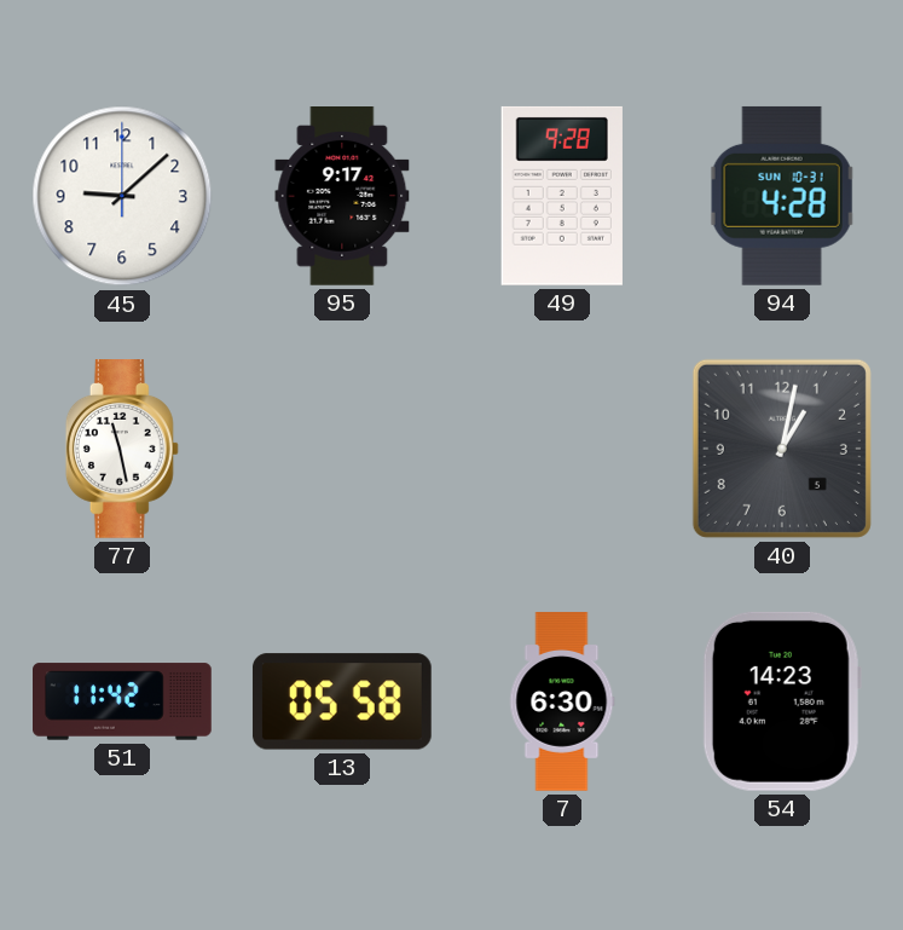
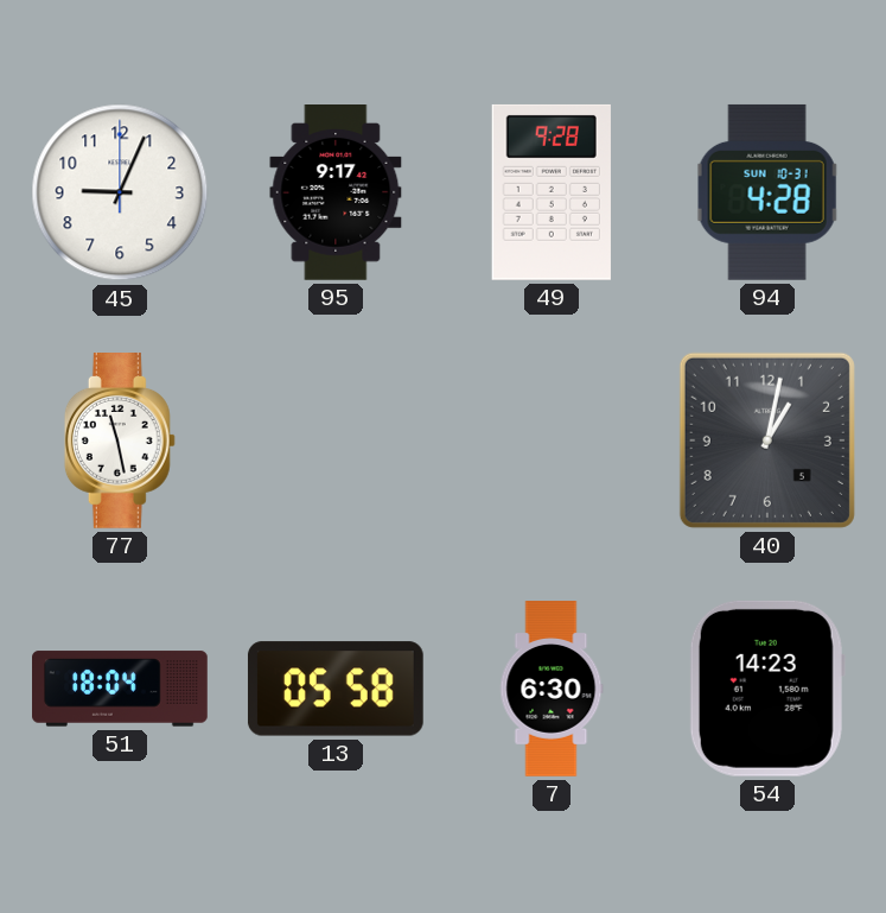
45: 9:08 -> 9:04 (120, 192)
51: 11:42 -> 18:04 (121, 689)
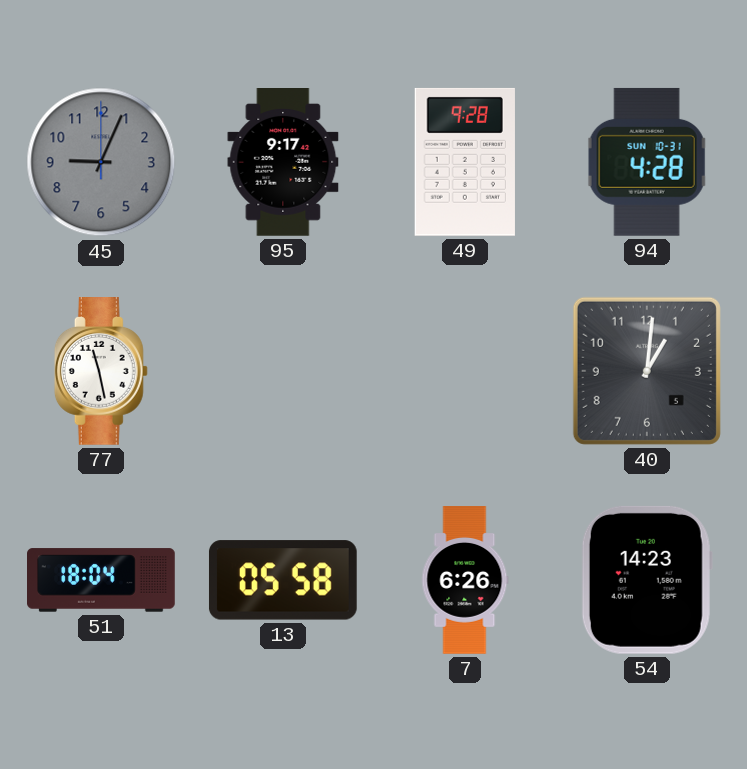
45 dial: white -> grey (101, 162)
40: 1:02 -> 1:01 (647, 371)
7: 6:30 -> 6:26 (465, 580)
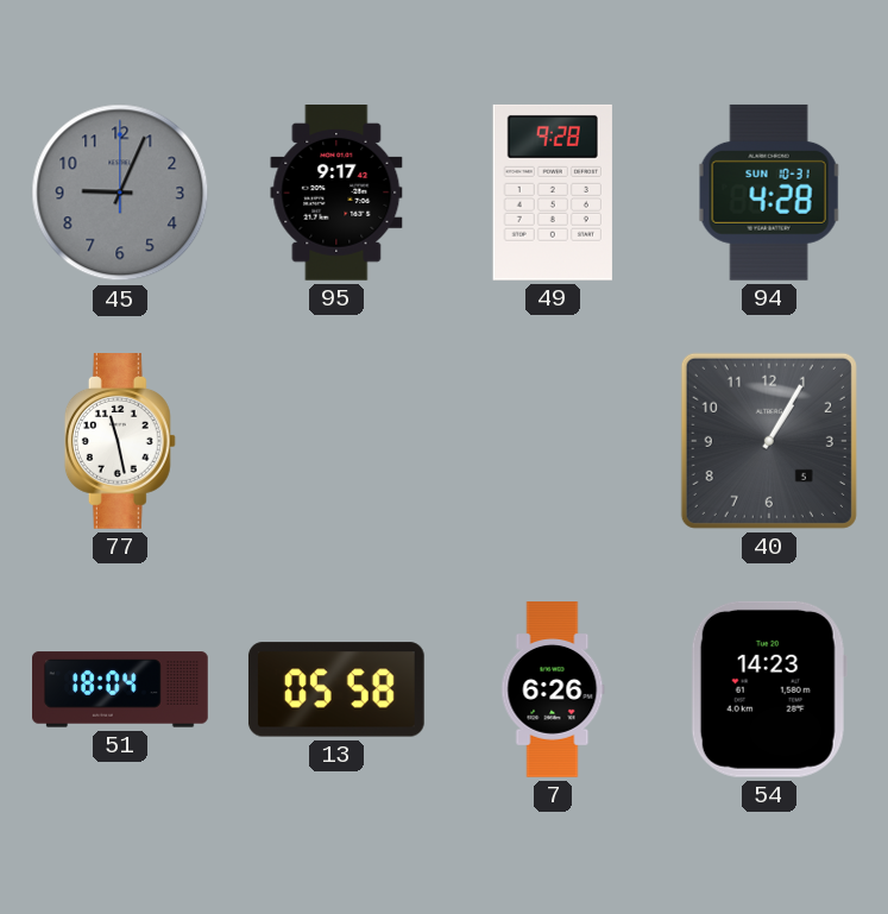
40: 1:01 -> 1:05 (769, 441)
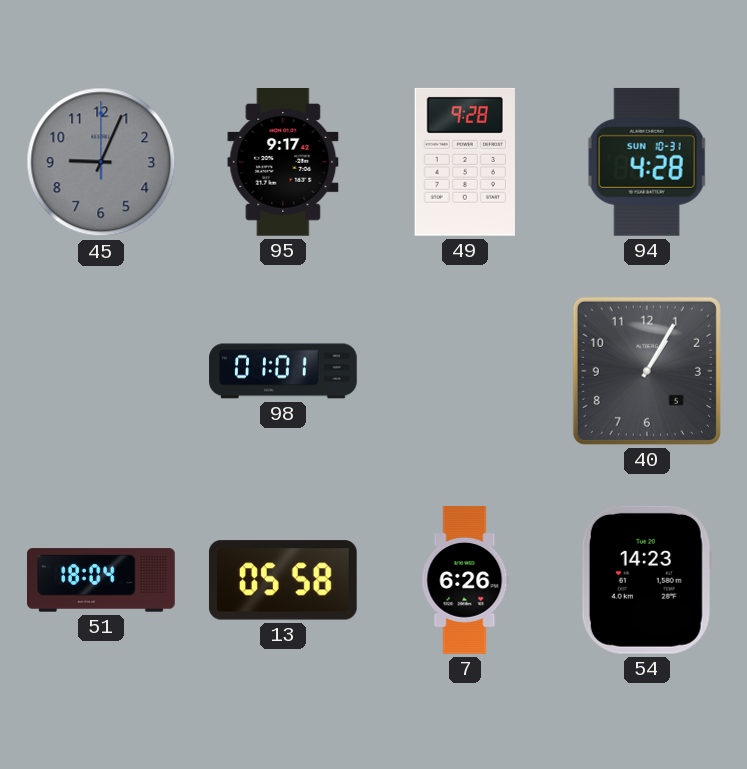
77: 11:28 -> none (120, 442)
98: none -> 01:01 (283, 371)
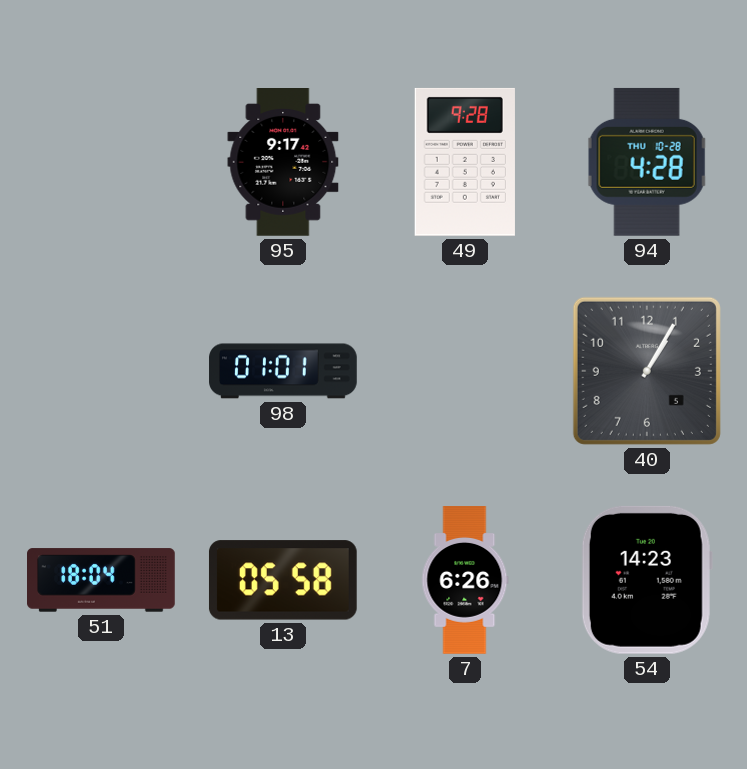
45: 9:04 -> none (101, 162)
94 date: SUN 10-31 -> THU 10-28 (647, 162)
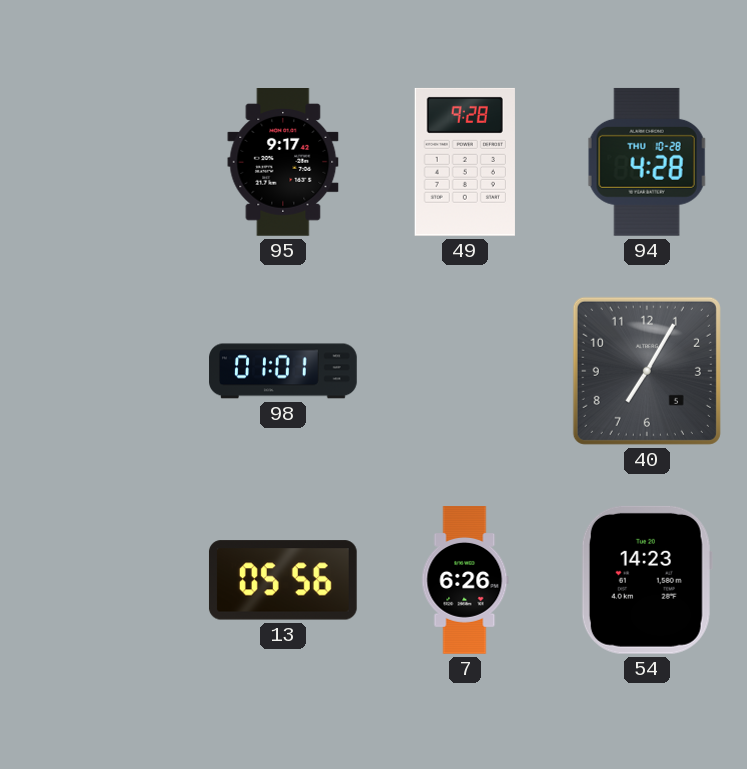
40: 1:05 -> 7:05 (647, 371)
51: 18:04 -> none (102, 580)
13: 05:58 -> 05:56 (283, 580)
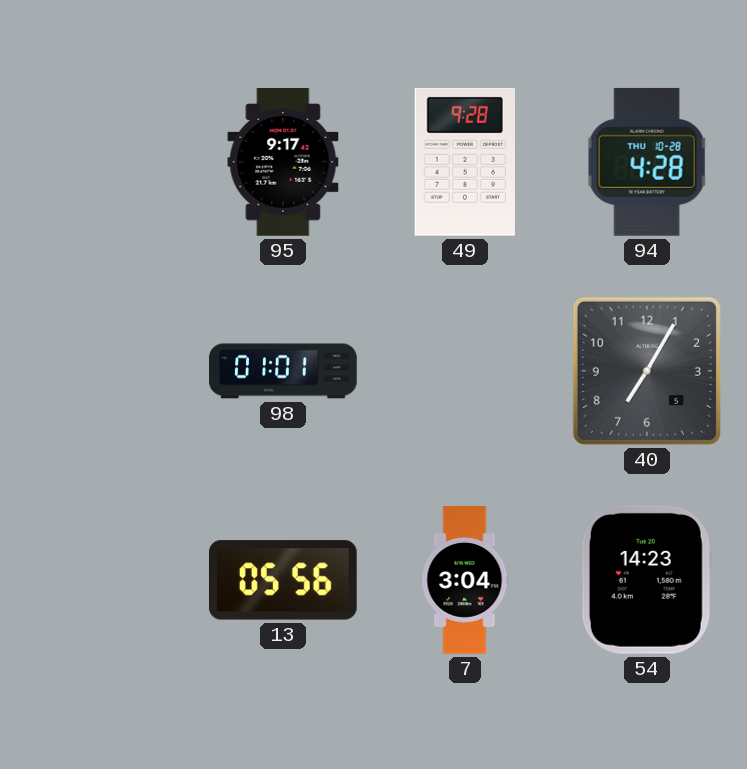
7: 6:26 -> 3:04 (465, 580)
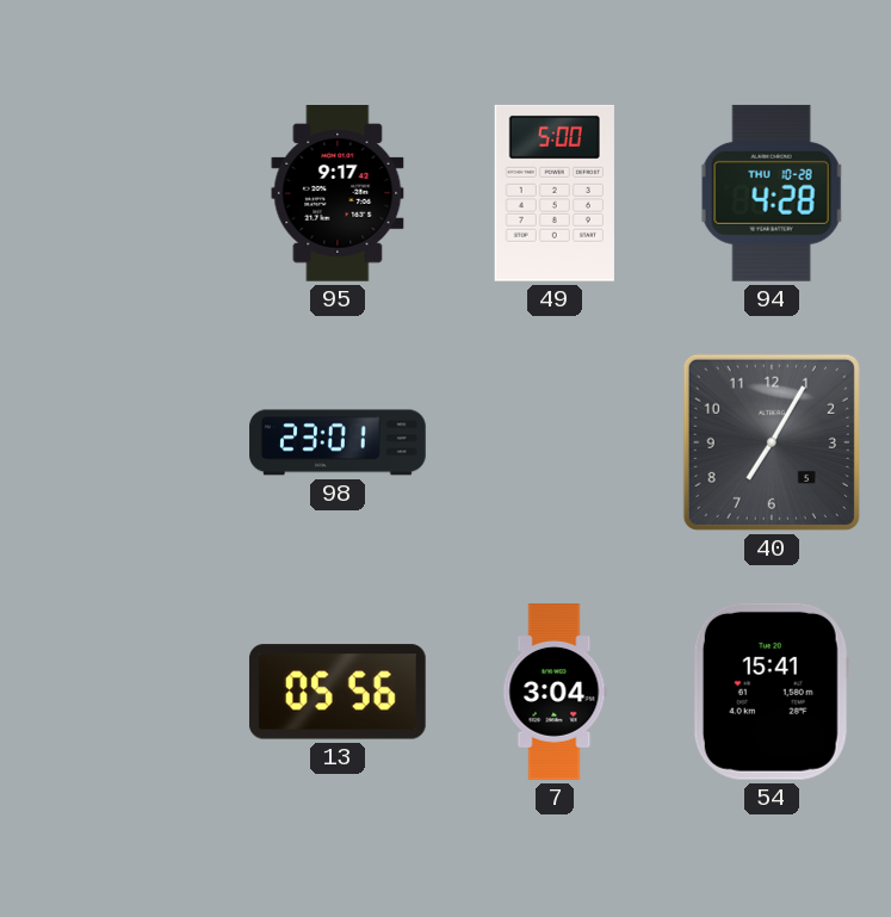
49: 9:28 -> 5:00 (555, 193)
98: 01:01 -> 23:01 (338, 442)
54: 14:23 -> 15:41 (772, 692)
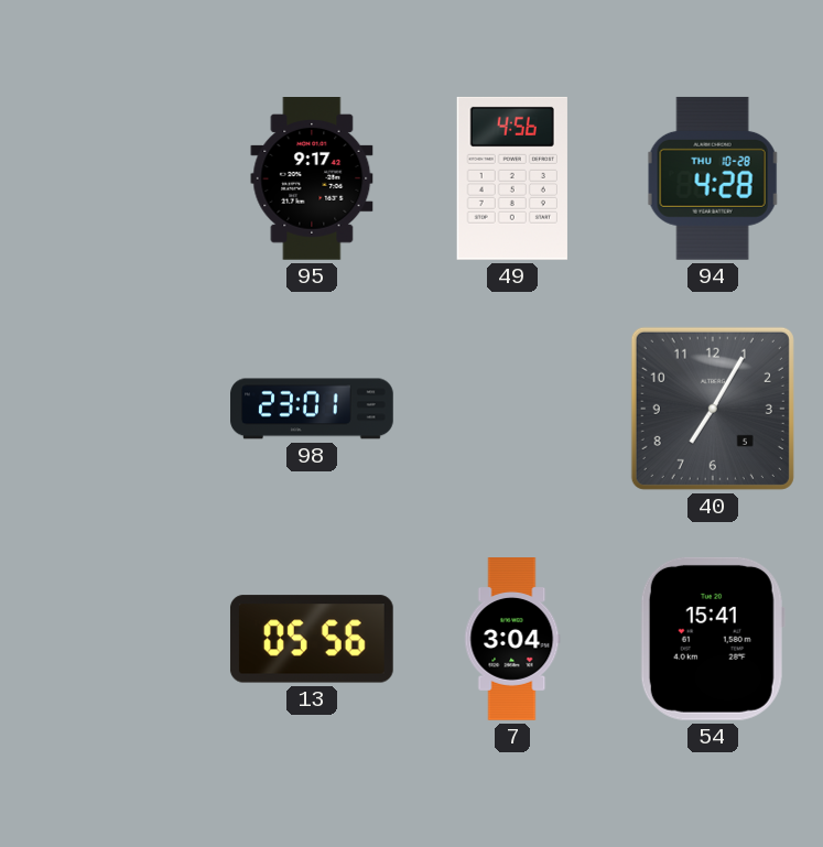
49: 5:00 -> 4:56 (512, 178)
